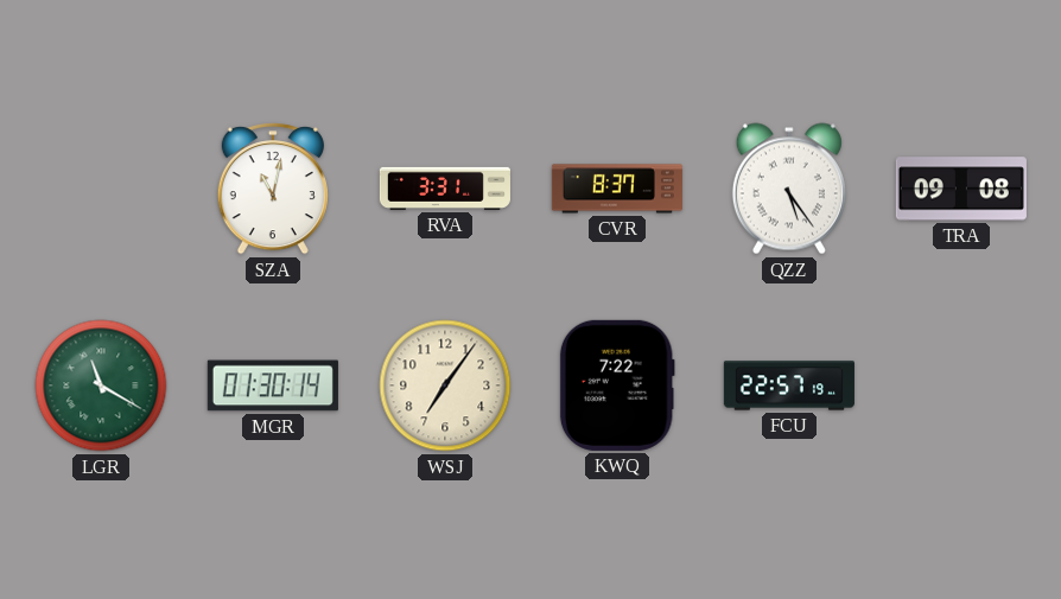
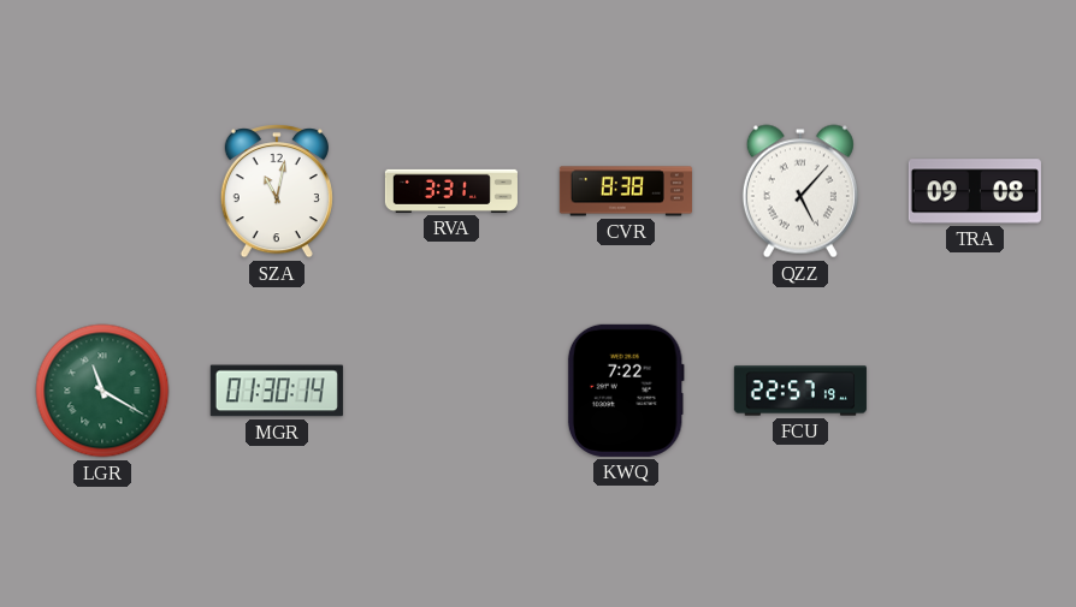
CVR: 8:37 -> 8:38 (626, 191)
QZZ: 5:24 -> 5:07 (800, 191)
WSJ: 7:06 -> none (445, 385)
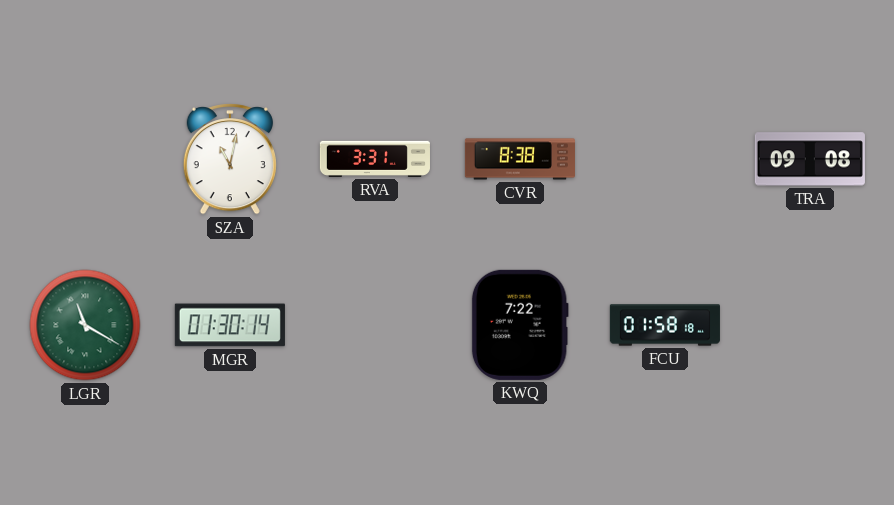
QZZ: 5:07 -> none (800, 191)
FCU: 22:57 -> 01:58 (665, 325)
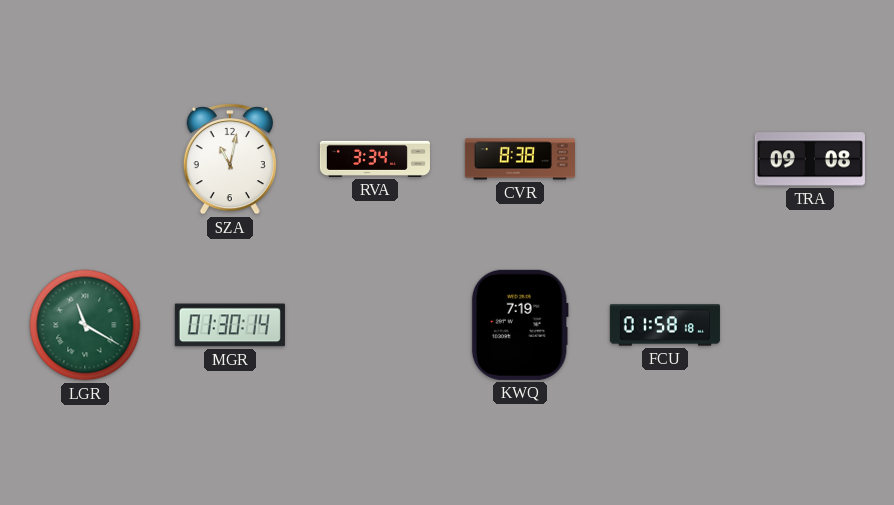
RVA: 3:31 -> 3:34 (375, 159)
KWQ: 7:22 -> 7:19 (520, 325)
